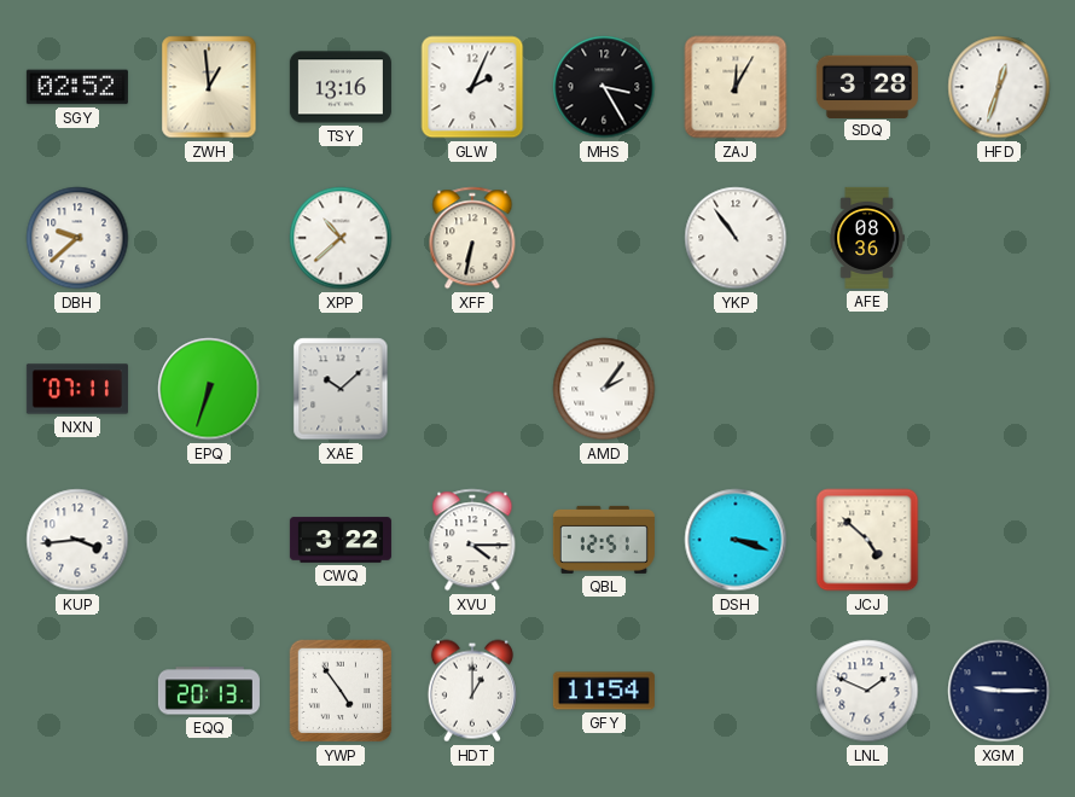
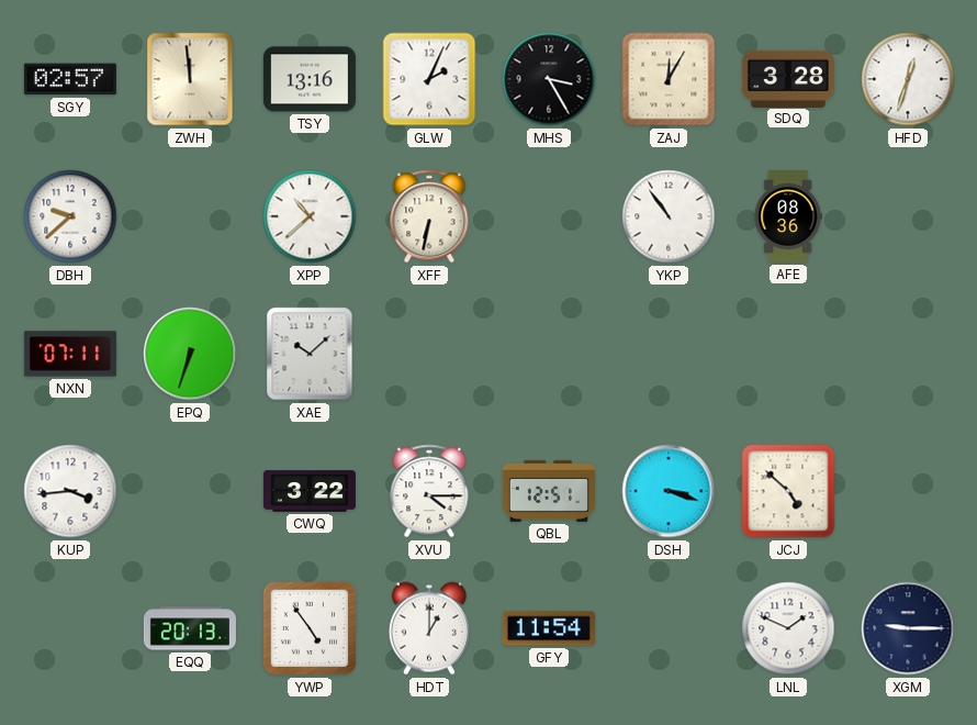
SGY: 02:52 -> 02:57 (70, 79)
ZWH: 12:59 -> 11:59 (190, 79)
AMD: 2:06 -> none (604, 389)
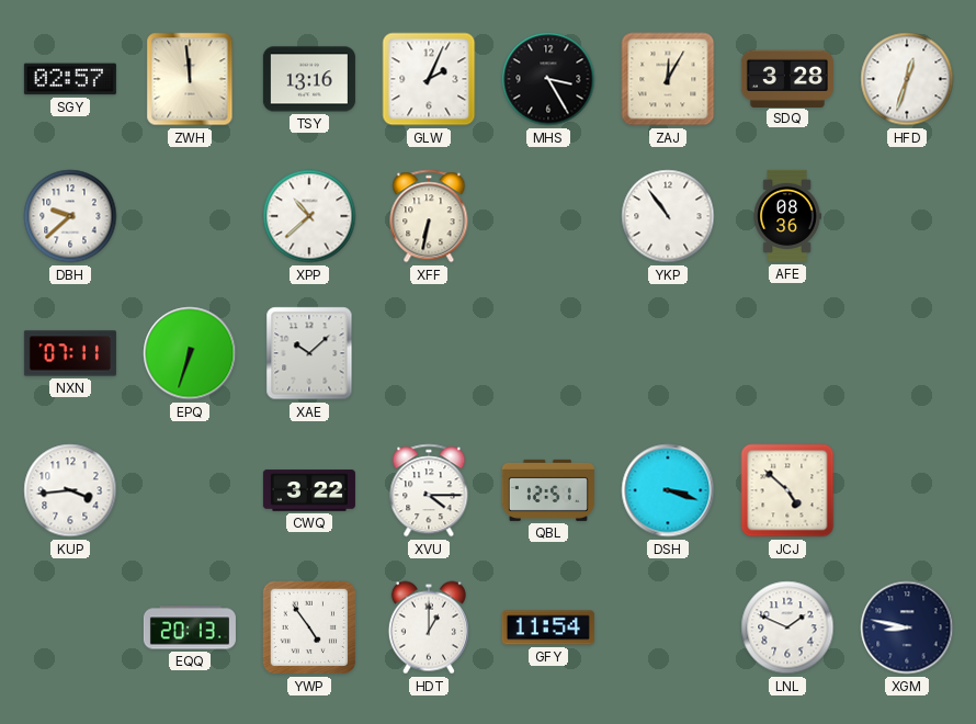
XGM: 9:15 -> 8:47 (907, 627)
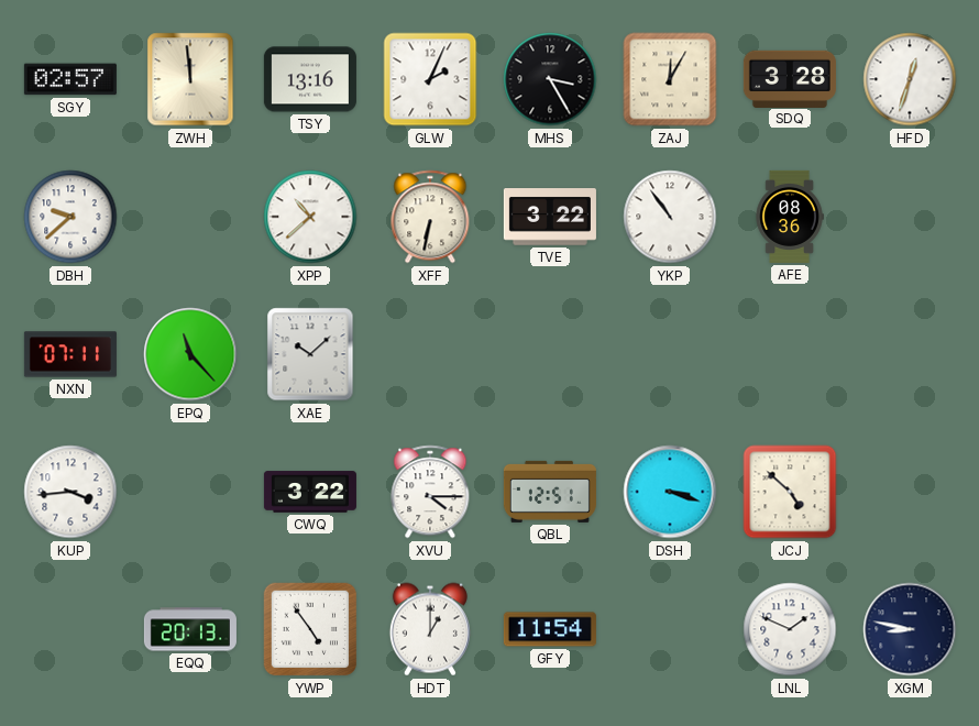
TVE: none -> 3:22 (550, 217)
EPQ: 6:33 -> 11:23 (190, 354)
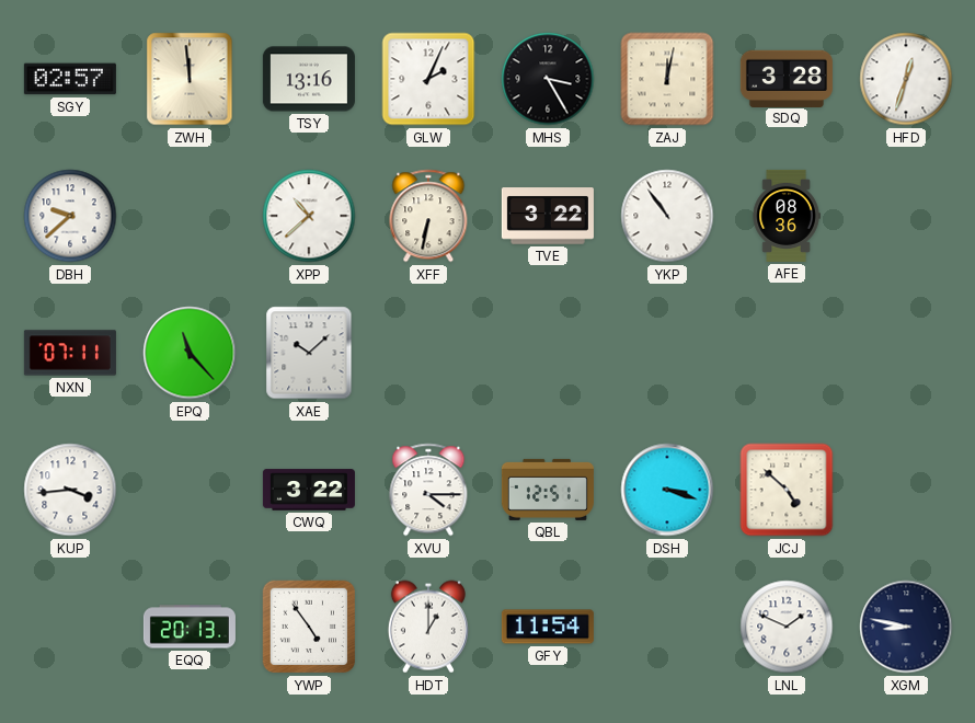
ZAJ: 12:05 -> 12:02 (667, 79)
